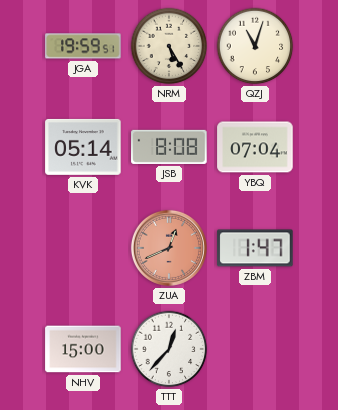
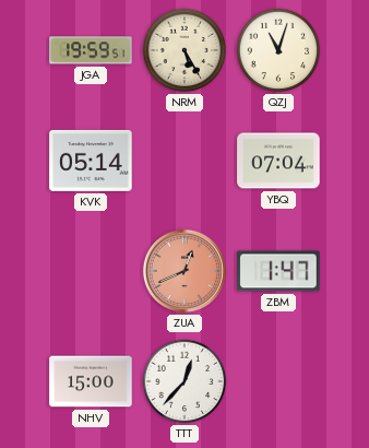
JSB: 8:08 -> none (169, 147)
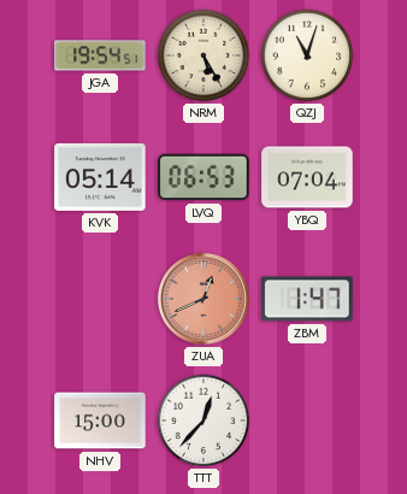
JGA: 19:59 -> 19:54 (100, 55)
LVQ: none -> 06:53 (203, 177)
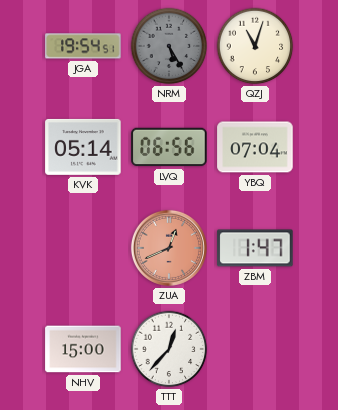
NRM dial: cream -> grey (169, 46)
LVQ: 06:53 -> 06:56 (169, 147)
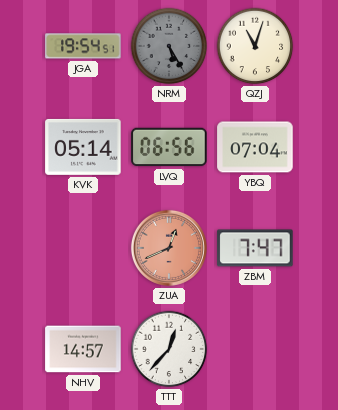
ZBM: 1:47 -> 7:47 (255, 248)
NHV: 15:00 -> 14:57 (83, 349)
